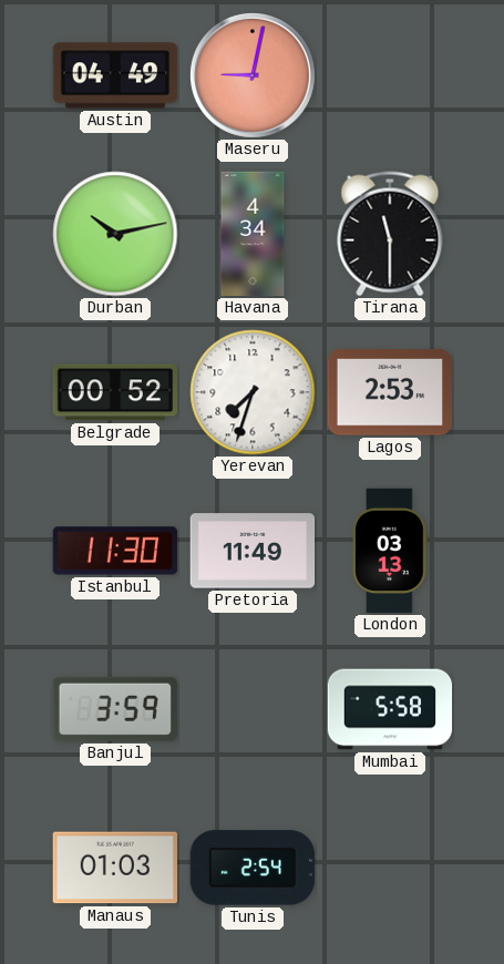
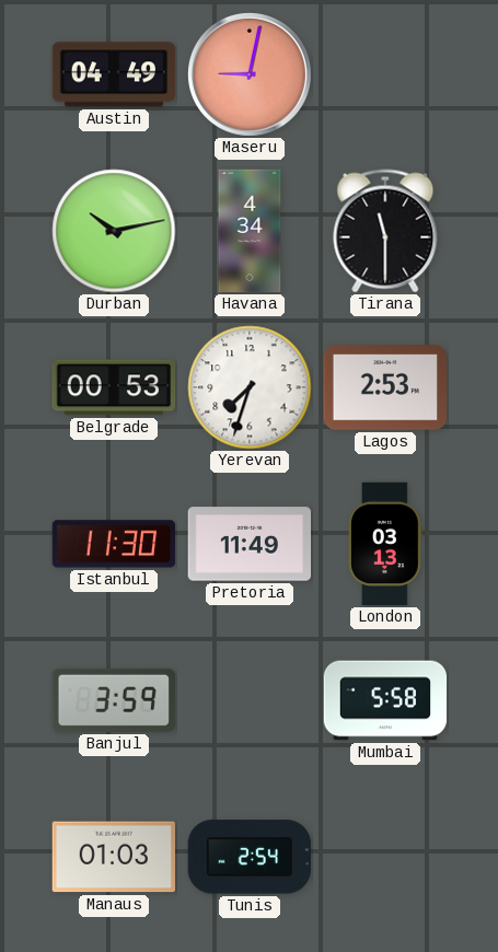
Belgrade: 00:52 -> 00:53 (114, 387)
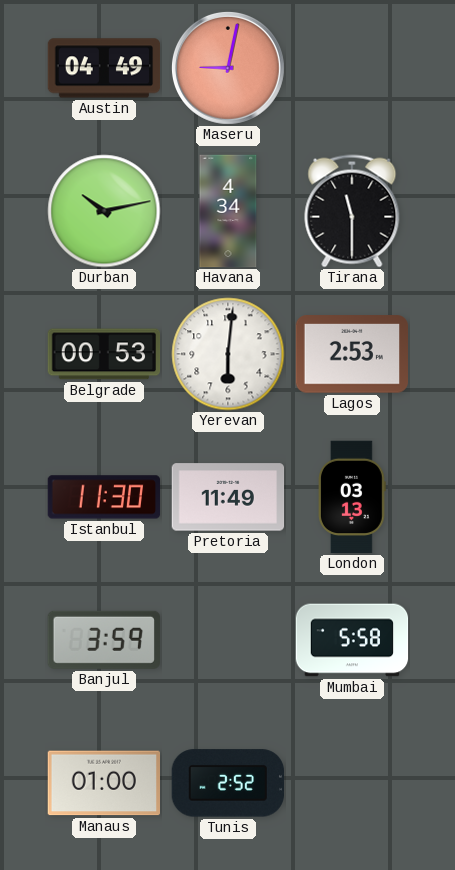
Yerevan: 7:33 -> 6:01 (228, 354)
Manaus: 01:03 -> 01:00 (103, 783)
Tunis: 2:54 -> 2:52 (227, 783)
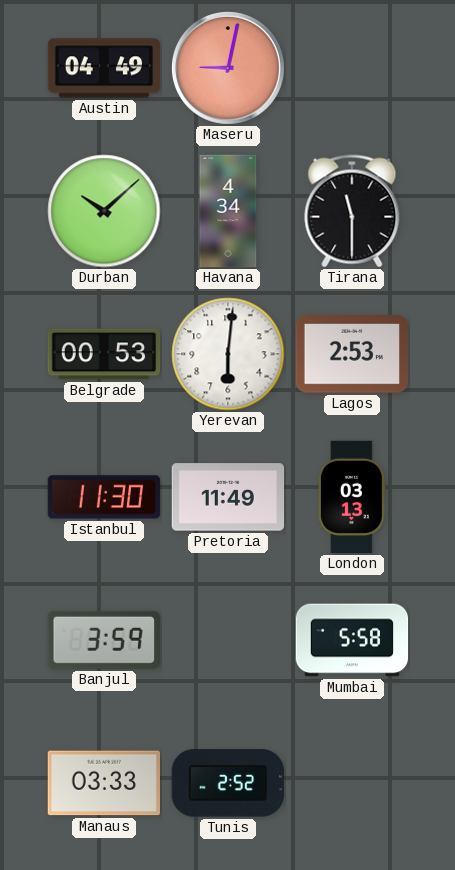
Durban: 10:13 -> 10:08 (104, 211)
Manaus: 01:00 -> 03:33 (103, 783)
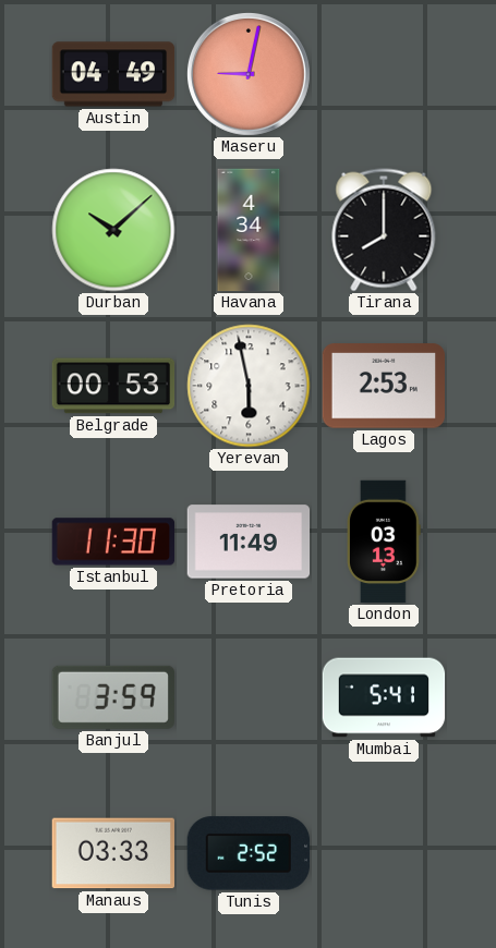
Tirana: 11:30 -> 8:00 (384, 230)
Yerevan: 6:01 -> 5:58 (249, 386)
Mumbai: 5:58 -> 5:41 (384, 697)
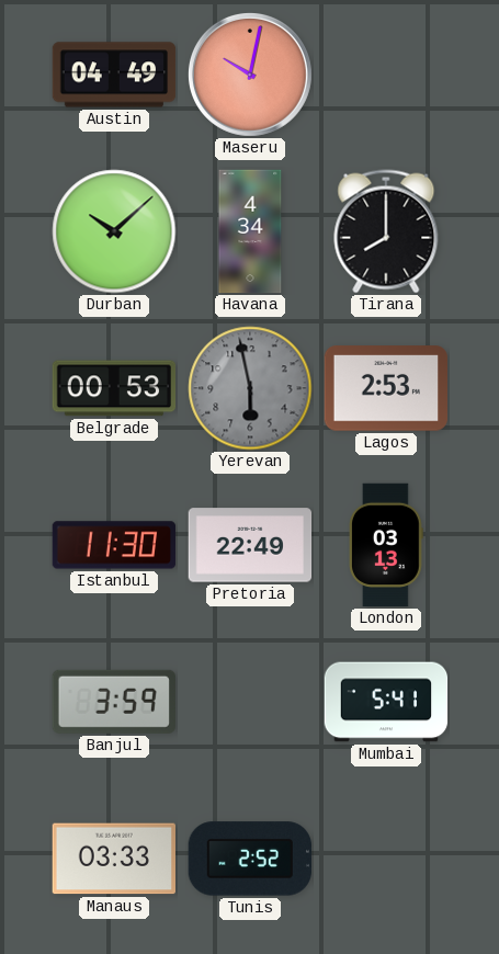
Maseru: 9:02 -> 10:02 (250, 75)
Yerevan dial: white -> grey (250, 388)
Pretoria: 11:49 -> 22:49 (250, 545)
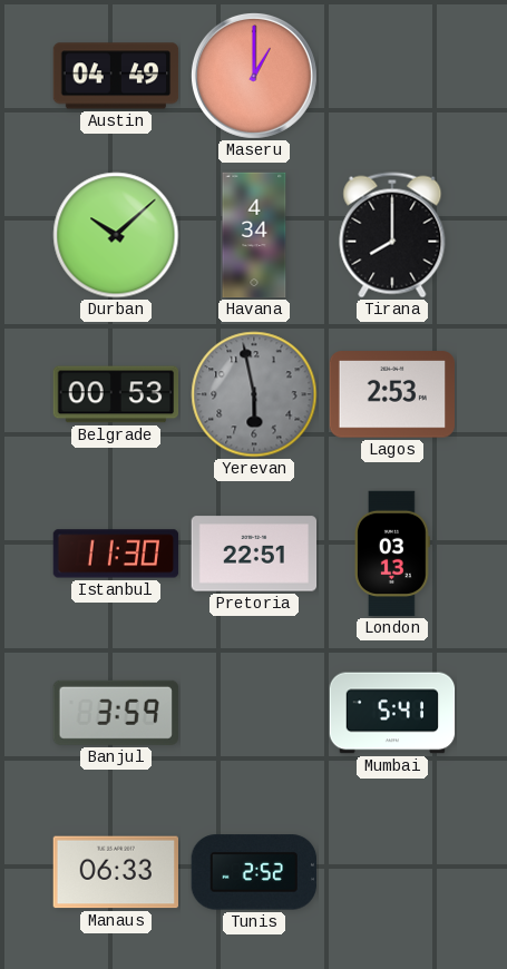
Maseru: 10:02 -> 1:00 (254, 76)
Pretoria: 22:49 -> 22:51 (254, 554)
Manaus: 03:33 -> 06:33 (115, 872)
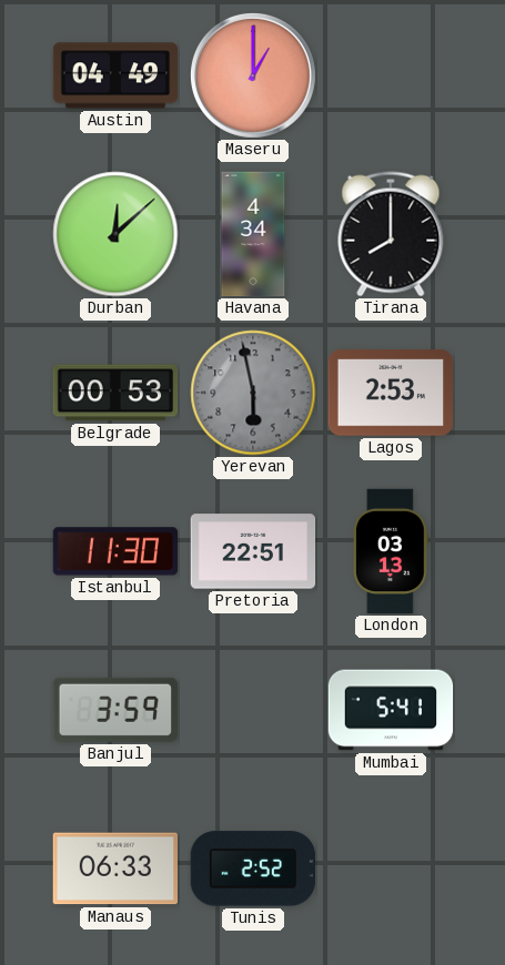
Durban: 10:08 -> 12:08 (115, 234)
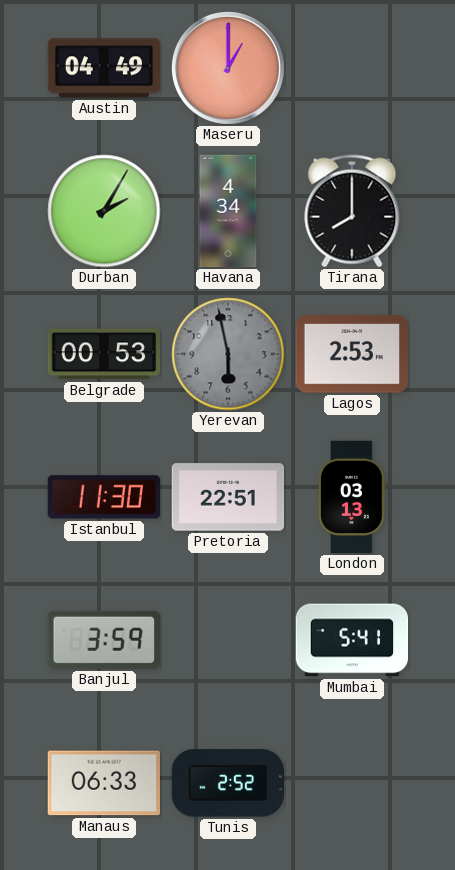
Durban: 12:08 -> 2:05 (104, 211)
